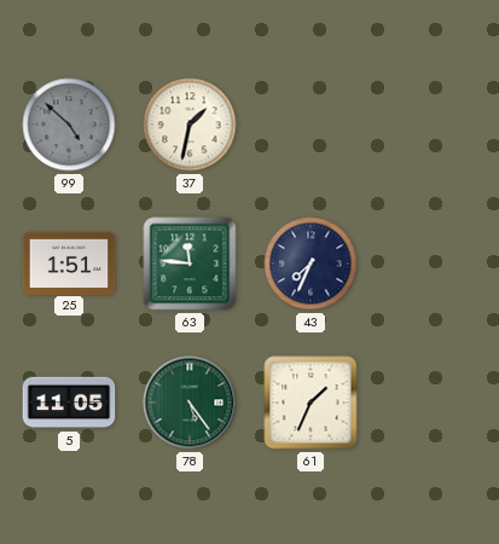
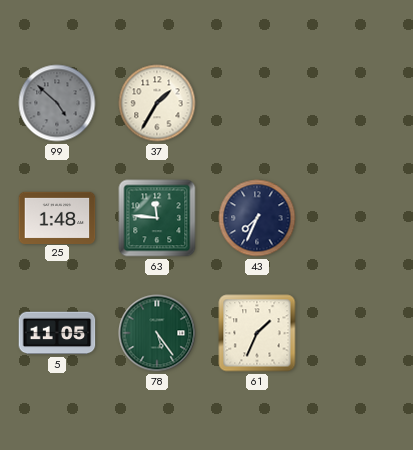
37: 1:32 -> 1:35 (157, 103)
25: 1:51 -> 1:48 (57, 217)
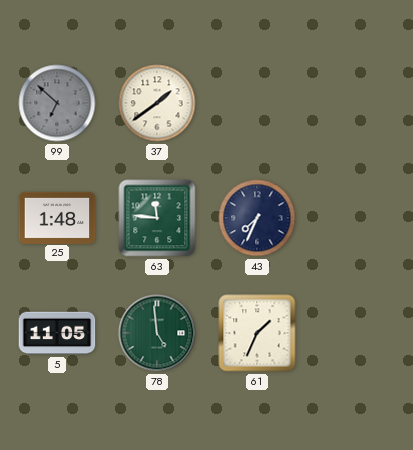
99: 4:52 -> 6:52 (57, 103)
37: 1:35 -> 1:39 (157, 103)
78: 5:24 -> 4:59 (157, 333)
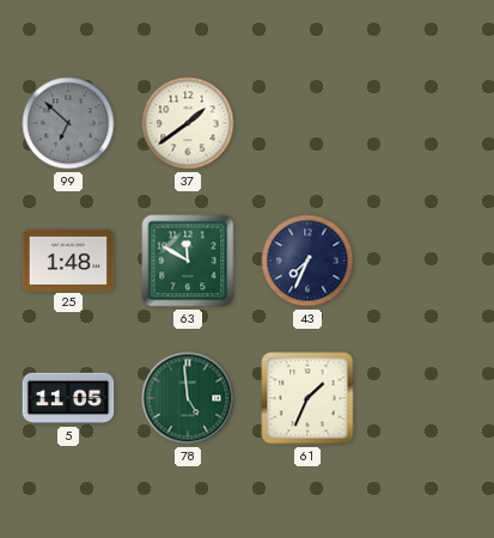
63: 11:46 -> 11:50 (188, 261)
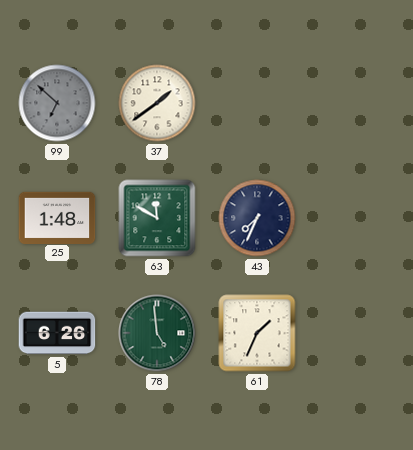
5: 11:05 -> 6:26 (57, 333)
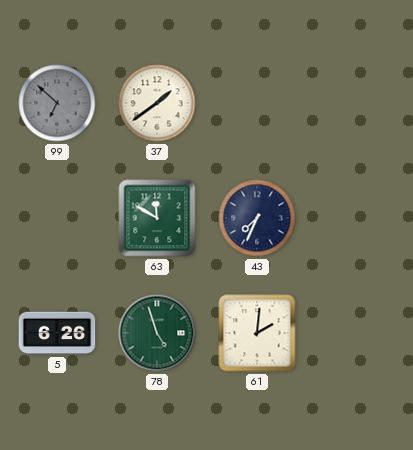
25: 1:48 -> none (57, 217)
78: 4:59 -> 4:57 (157, 333)
61: 1:34 -> 2:01 (257, 333)
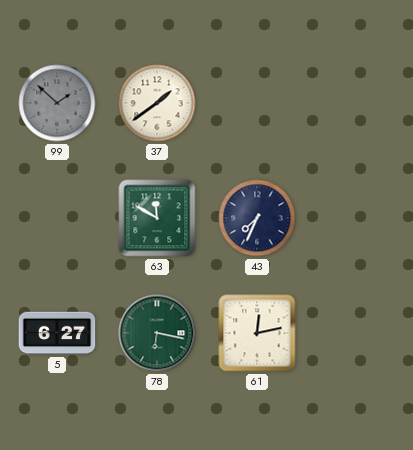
99: 6:52 -> 1:52 (57, 103)
5: 6:26 -> 6:27 (57, 333)
78: 4:57 -> 6:17 (157, 333)
61: 2:01 -> 12:13 (257, 333)
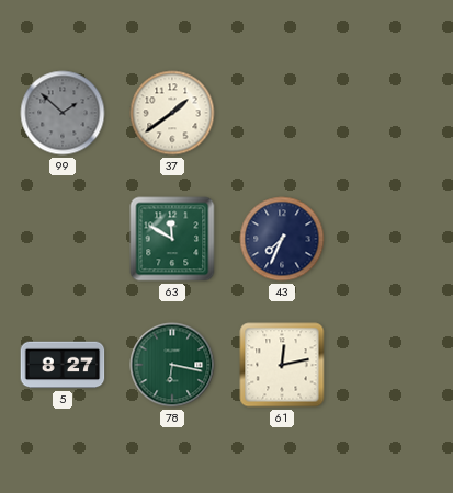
5: 6:27 -> 8:27 (63, 365)
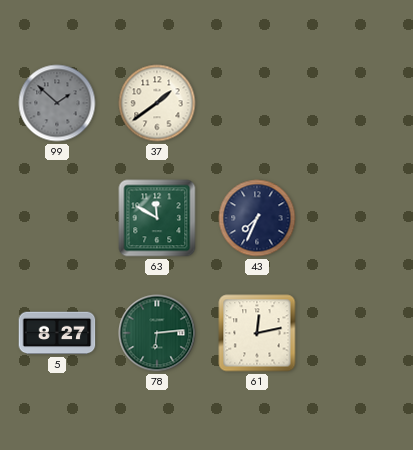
78: 6:17 -> 6:14 (157, 333)
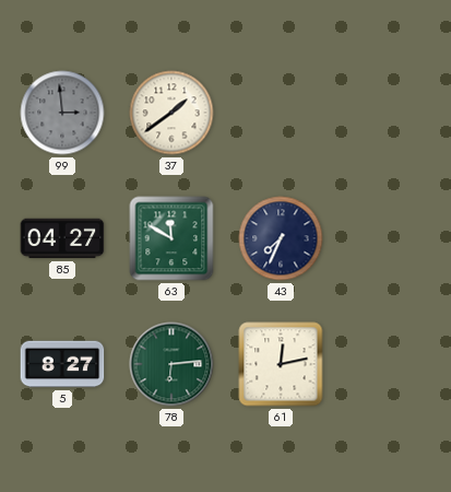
99: 1:52 -> 2:59 (62, 113)
85: none -> 04:27 (62, 238)
